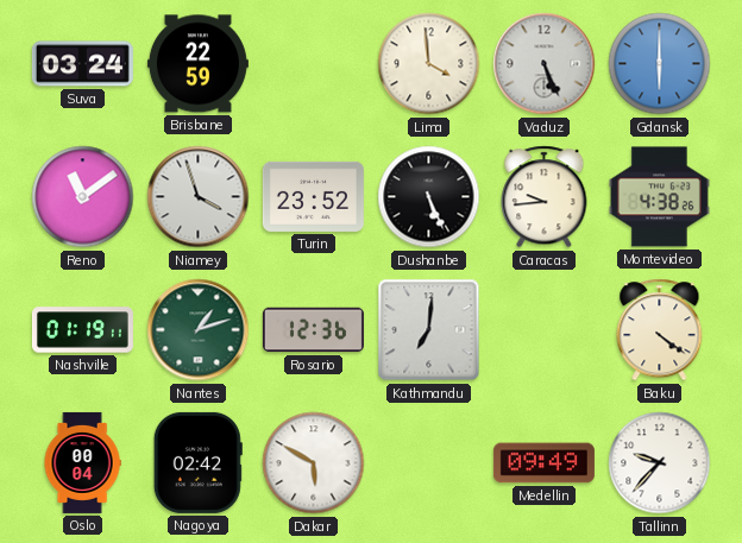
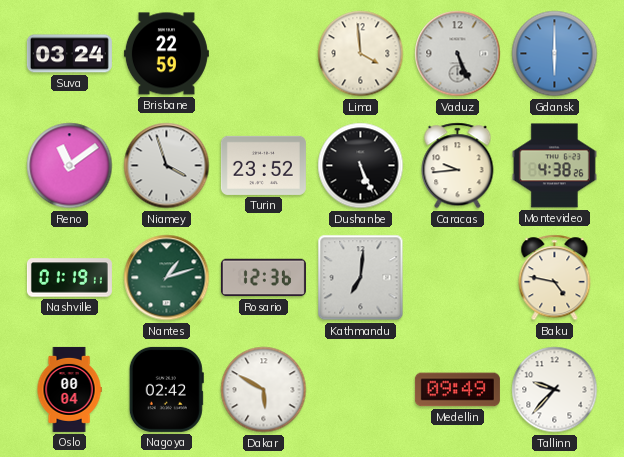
Baku: 4:21 -> 4:47 (555, 278)
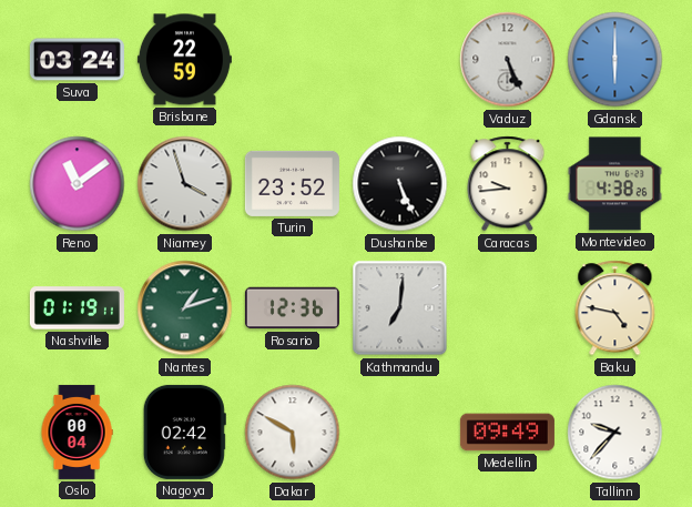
Lima: 3:59 -> none (361, 54)
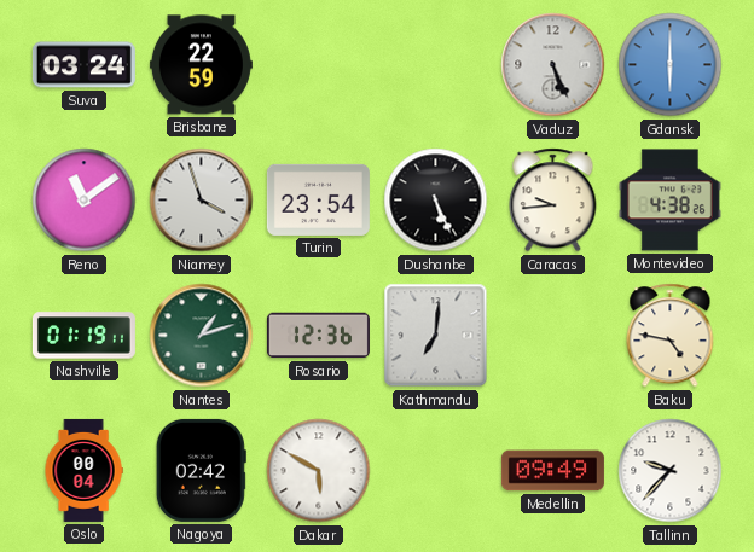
Turin: 23:52 -> 23:54 (318, 199)
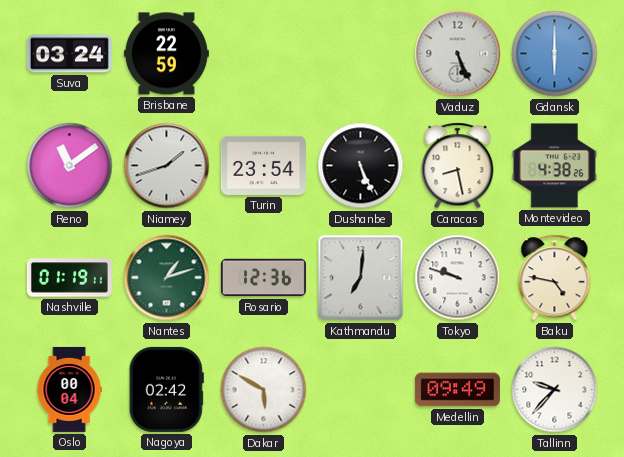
Niamey: 3:57 -> 1:42 (167, 166)
Caracas: 9:44 -> 8:28 (458, 166)
Tokyo: none -> 9:48 (458, 278)
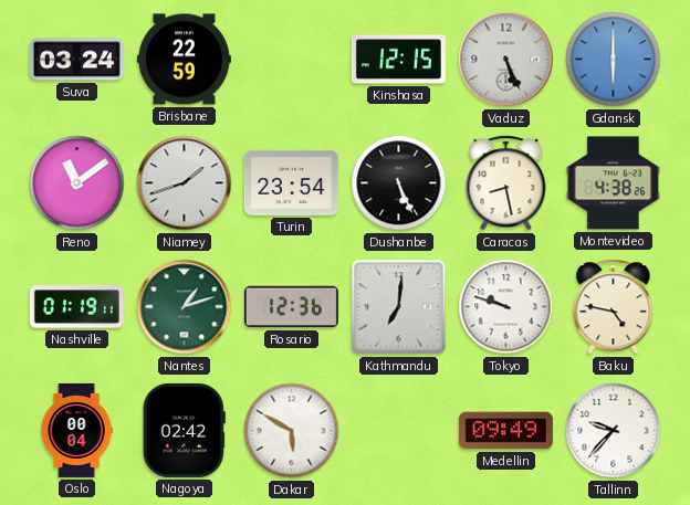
Kinshasa: none -> 12:15 (398, 60)
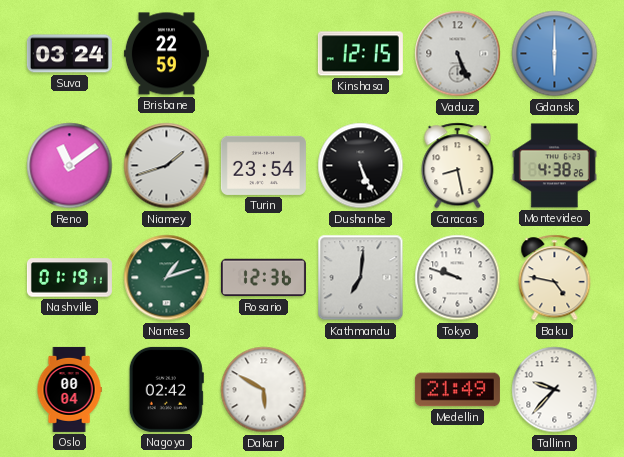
Medellin: 09:49 -> 21:49 (457, 390)
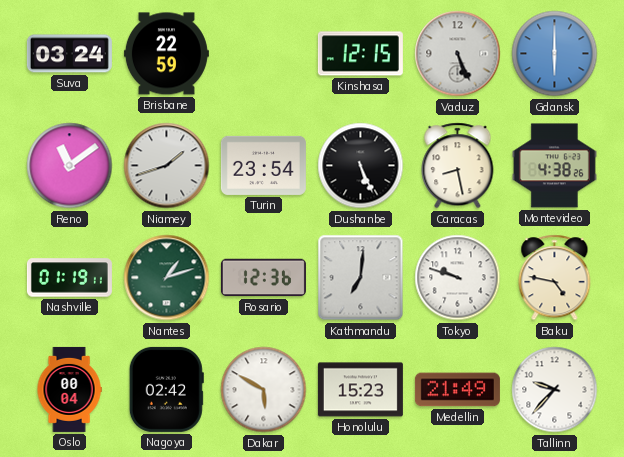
Honolulu: none -> 15:23 (360, 390)
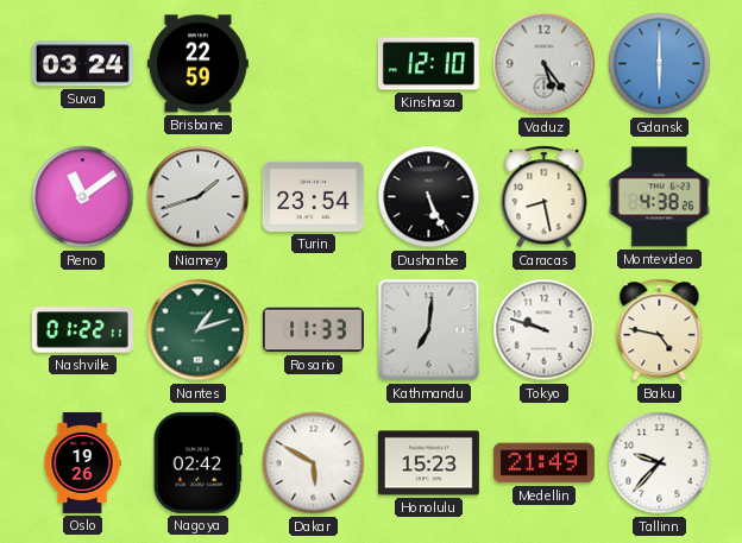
Kinshasa: 12:15 -> 12:10 (428, 64)
Vaduz: 5:26 -> 5:24 (545, 64)
Nashville: 01:19 -> 01:22 (82, 330)
Rosario: 12:36 -> 11:33 (313, 330)
Oslo: 00:04 -> 19:26 (82, 462)
